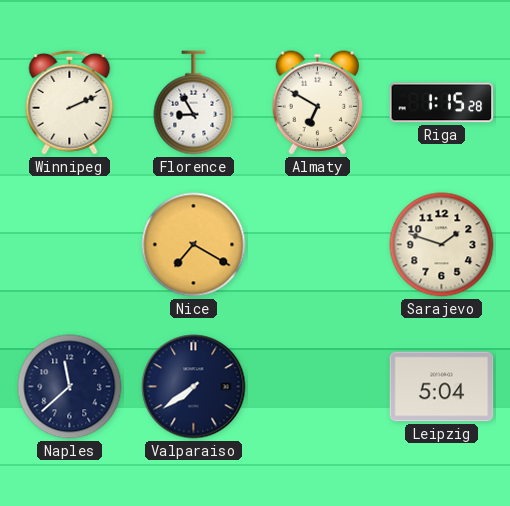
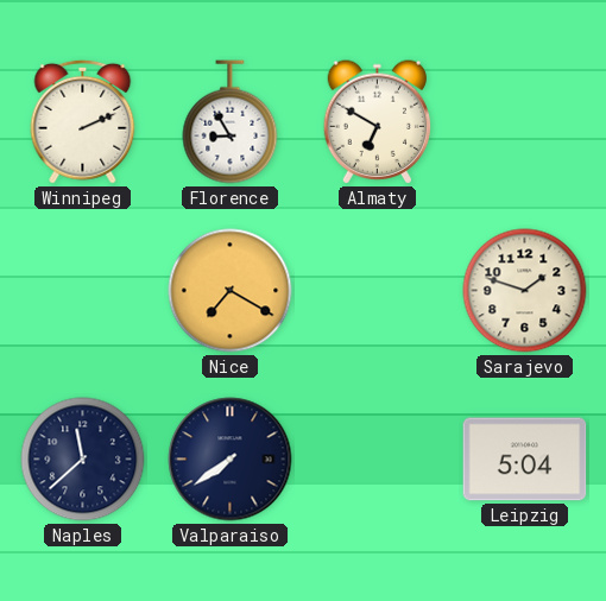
Riga: 1:15 -> none (442, 103)
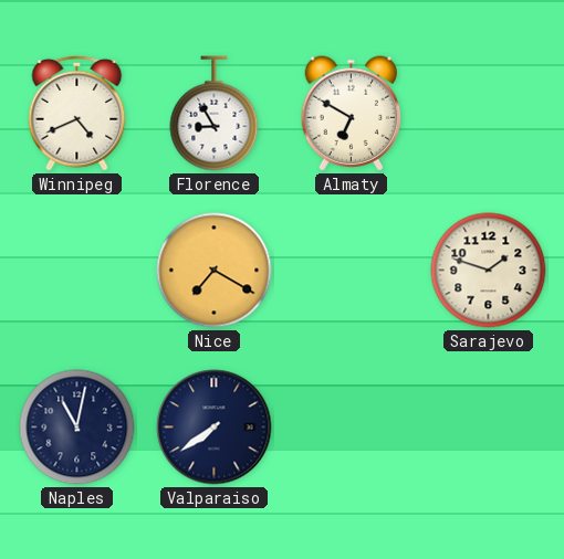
Winnipeg: 2:11 -> 4:41 (77, 113)
Naples: 11:38 -> 11:02 (77, 428)
Leipzig: 5:04 -> none (525, 460)
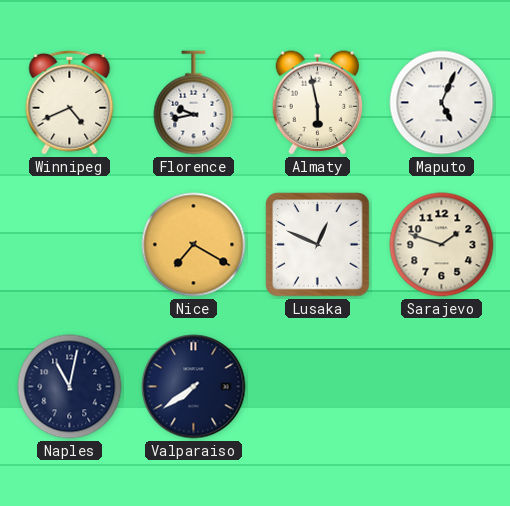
Florence: 8:55 -> 9:43 (194, 103)
Almaty: 6:50 -> 5:58 (318, 103)
Maputo: none -> 5:04 (442, 103)
Lusaka: none -> 12:49 (318, 245)
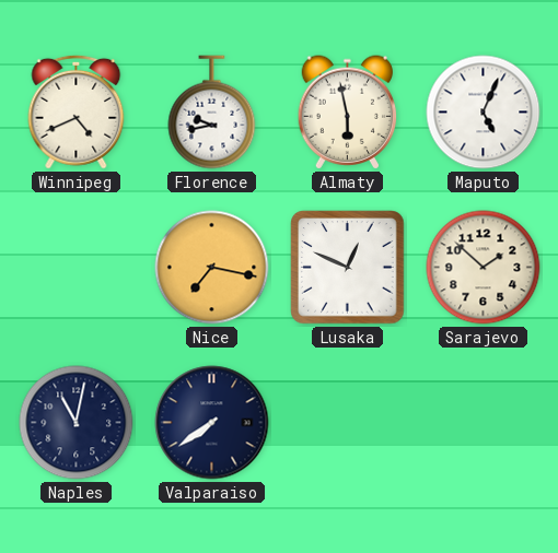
Nice: 7:20 -> 7:17 (212, 268)
Sarajevo: 1:48 -> 1:52 (484, 268)
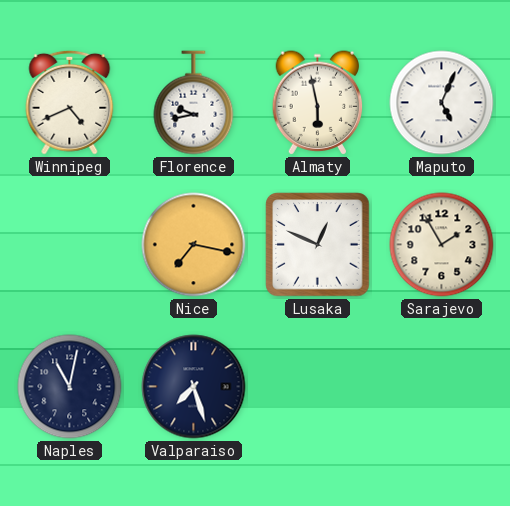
Sarajevo: 1:52 -> 1:55 (442, 245)
Valparaiso: 7:39 -> 7:27 (194, 387)
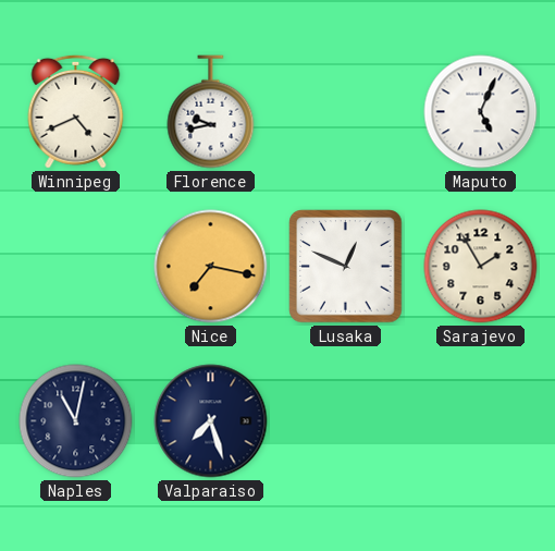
Almaty: 5:58 -> none (318, 103)
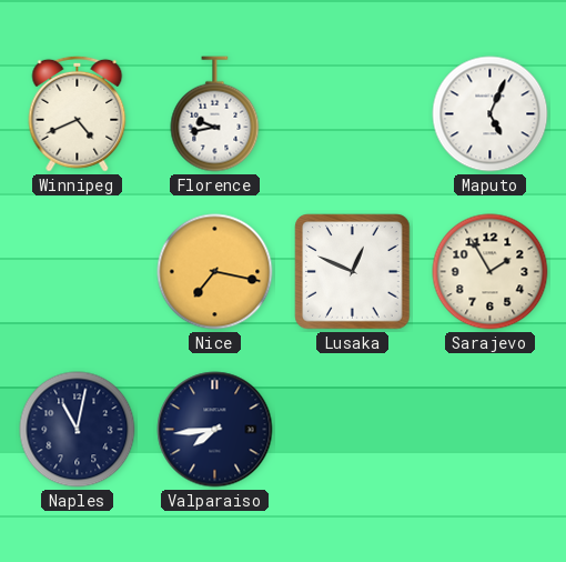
Valparaiso: 7:27 -> 7:44 (215, 430)
